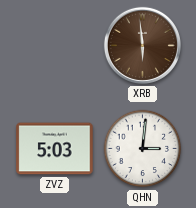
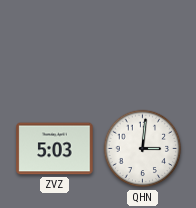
XRB: 5:59 -> none (142, 45)
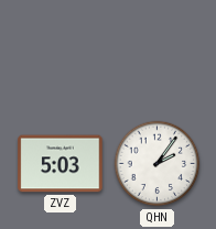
QHN: 3:01 -> 2:06 (158, 164)
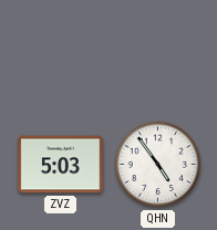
QHN: 2:06 -> 4:54 (158, 165)
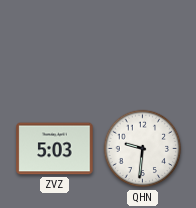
QHN: 4:54 -> 9:31 (143, 149)
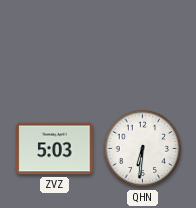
QHN: 9:31 -> 6:31 (143, 149)
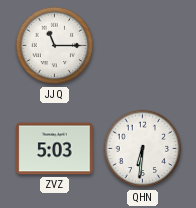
JJQ: none -> 11:15 (55, 46)
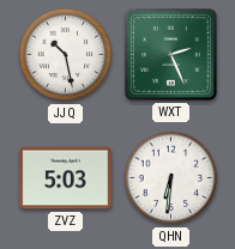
JJQ: 11:15 -> 10:28 (66, 55)
WXT: none -> 2:26 (170, 54)
